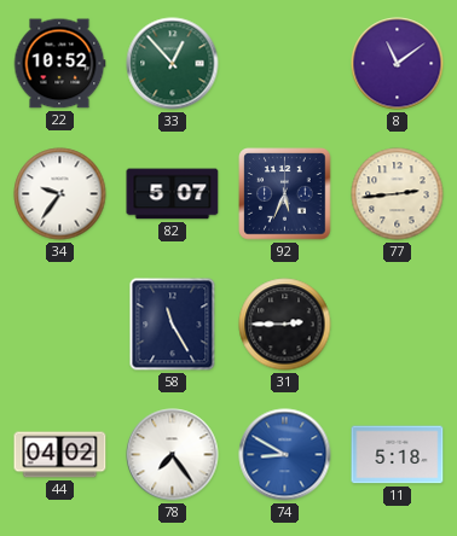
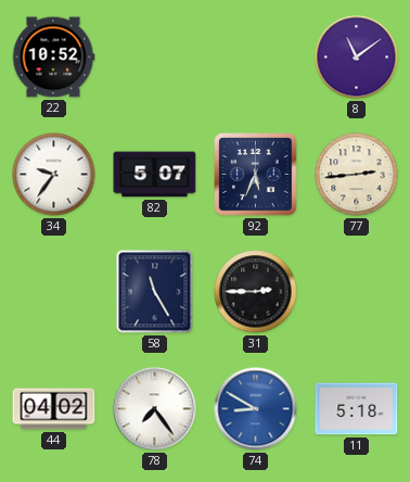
33: 12:53 -> none (173, 64)
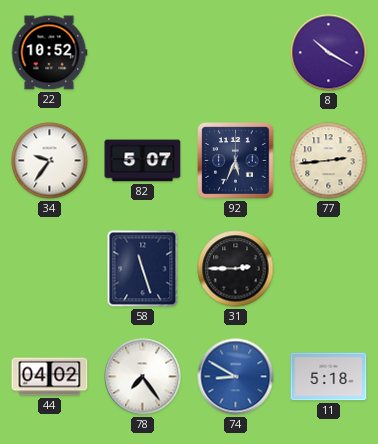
8: 11:09 -> 10:20 (329, 53)
58: 11:25 -> 11:27 (143, 269)
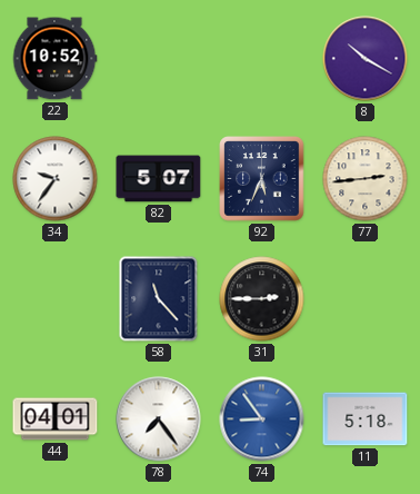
58: 11:27 -> 11:23 (159, 299)
44: 04:02 -> 04:01 (56, 419)
74: 8:50 -> 8:54 (262, 419)
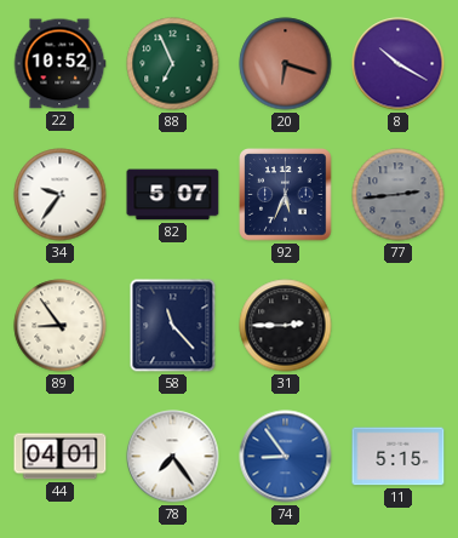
88: none -> 6:56 (173, 64)
20: none -> 6:18 (286, 64)
77 dial: cream -> grey (399, 195)
89: none -> 8:54 (61, 326)
11: 5:18 -> 5:15 (399, 457)
